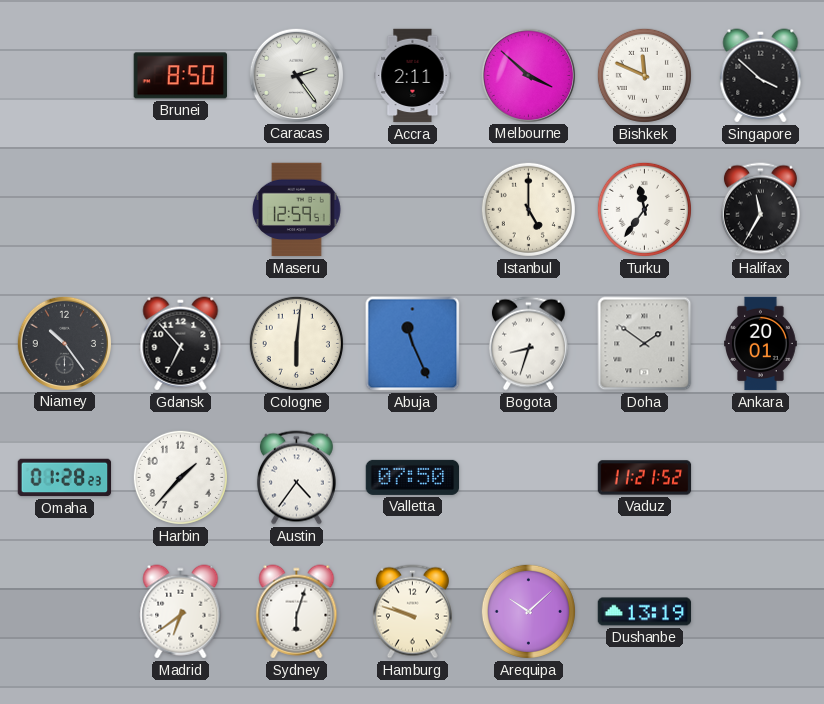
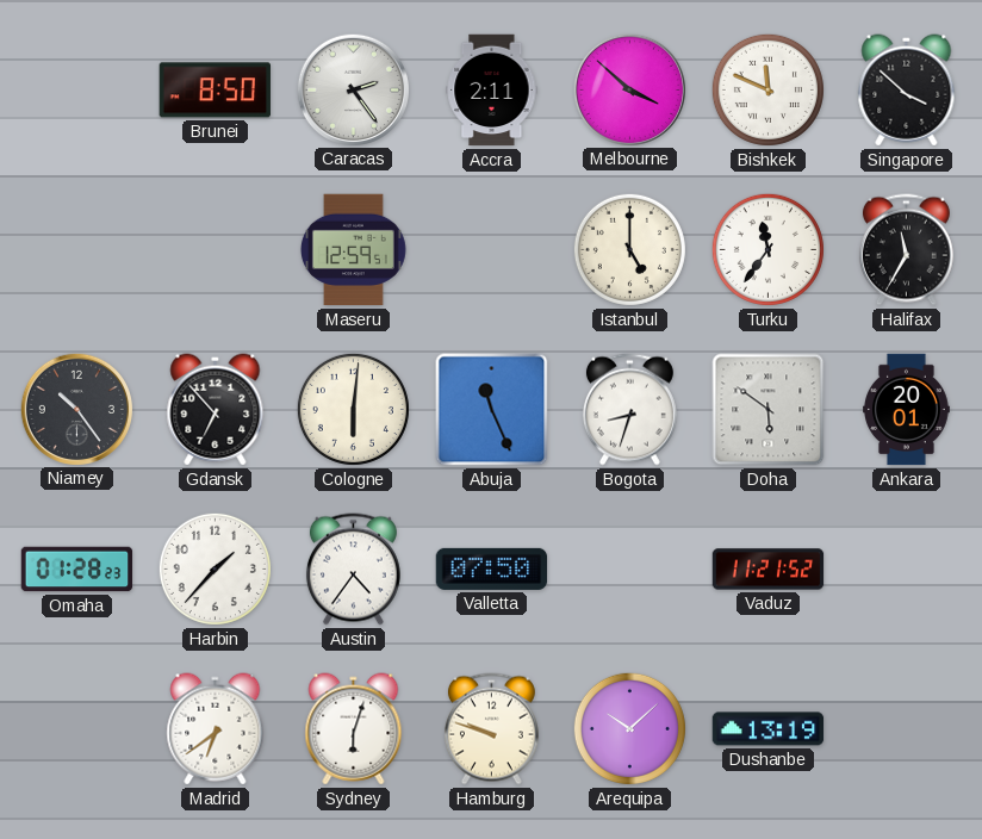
Doha: 1:51 -> 5:51 (769, 410)
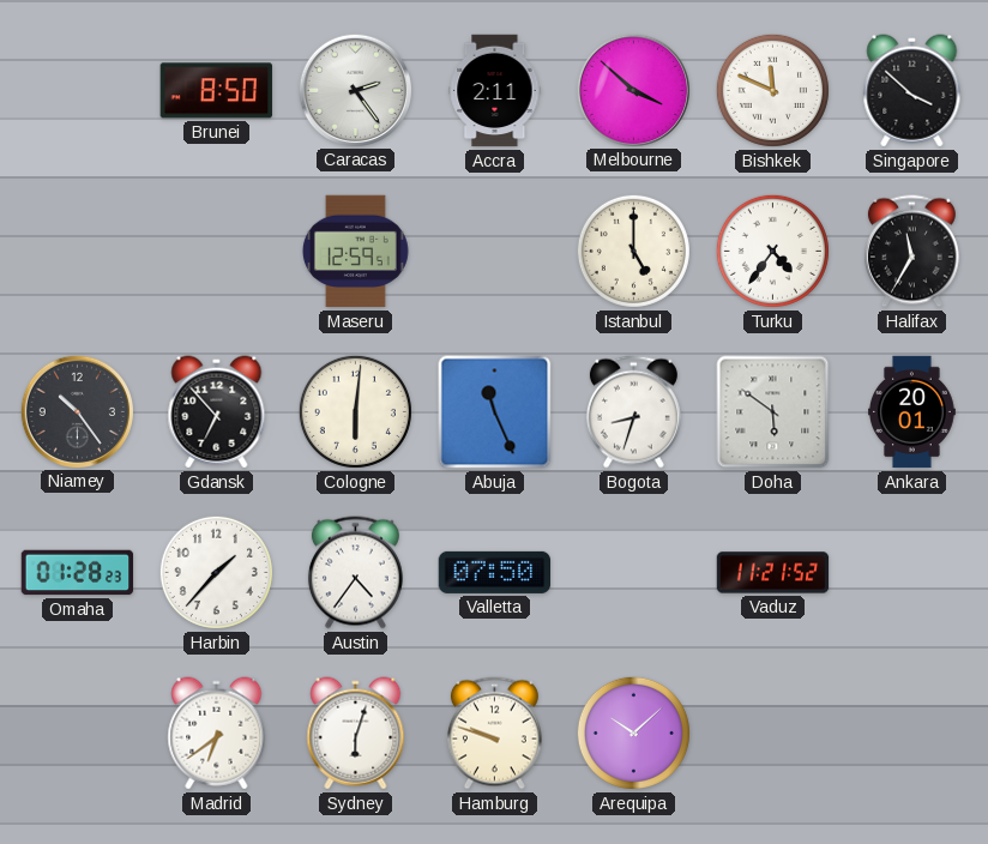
Turku: 11:36 -> 4:36 (772, 251)
Dushanbe: 13:19 -> none (769, 729)
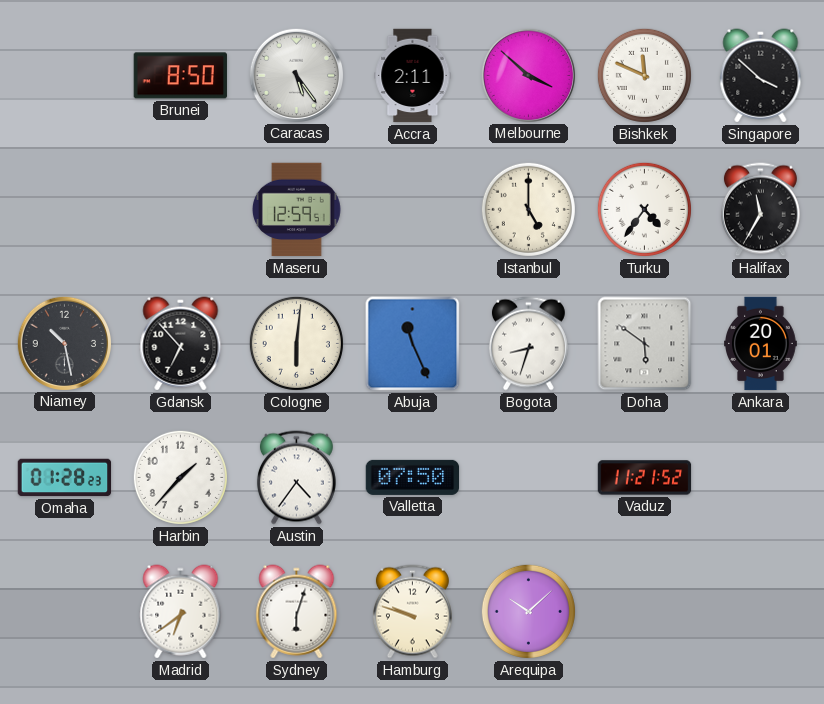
Caracas: 2:24 -> 5:24 (296, 75)
Niamey: 10:24 -> 10:28 (64, 343)
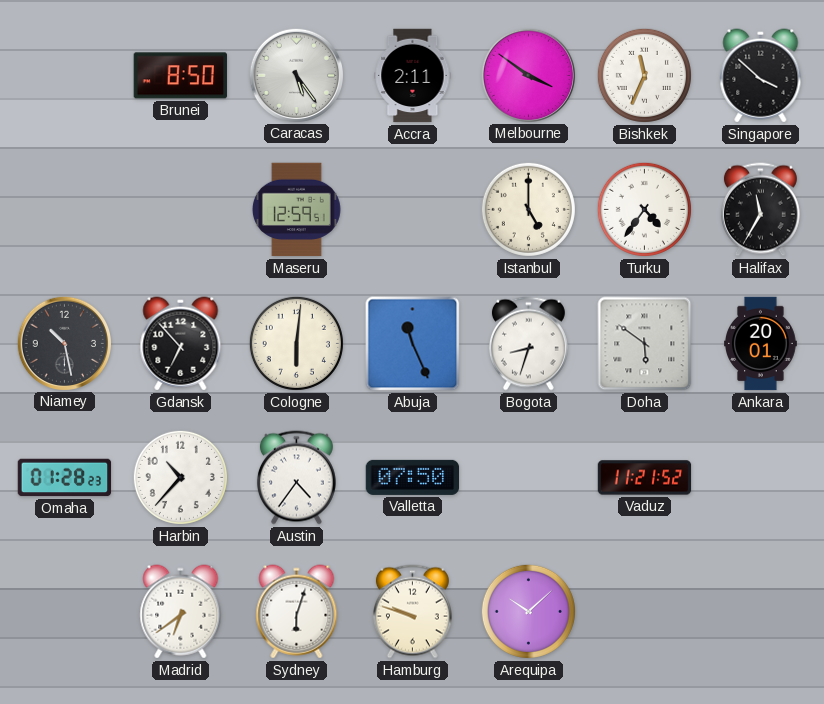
Melbourne: 3:52 -> 3:51 (528, 75)
Bishkek: 11:49 -> 11:34 (644, 75)
Harbin: 1:37 -> 10:37 (180, 477)
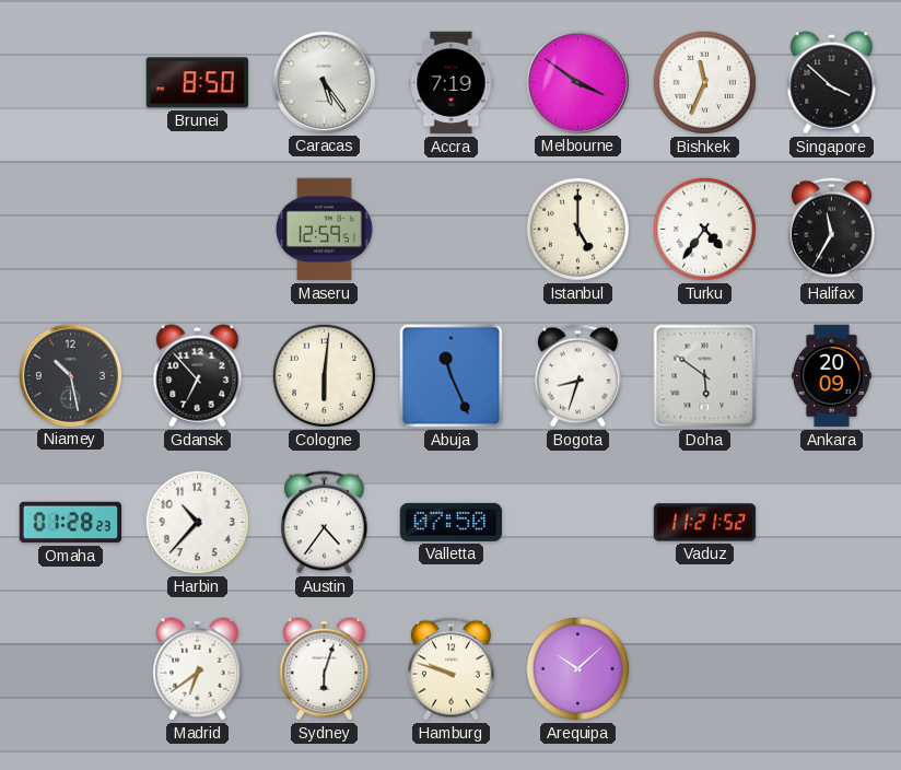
Accra: 2:11 -> 7:19 (452, 83)
Ankara: 20:01 -> 20:09 (832, 376)
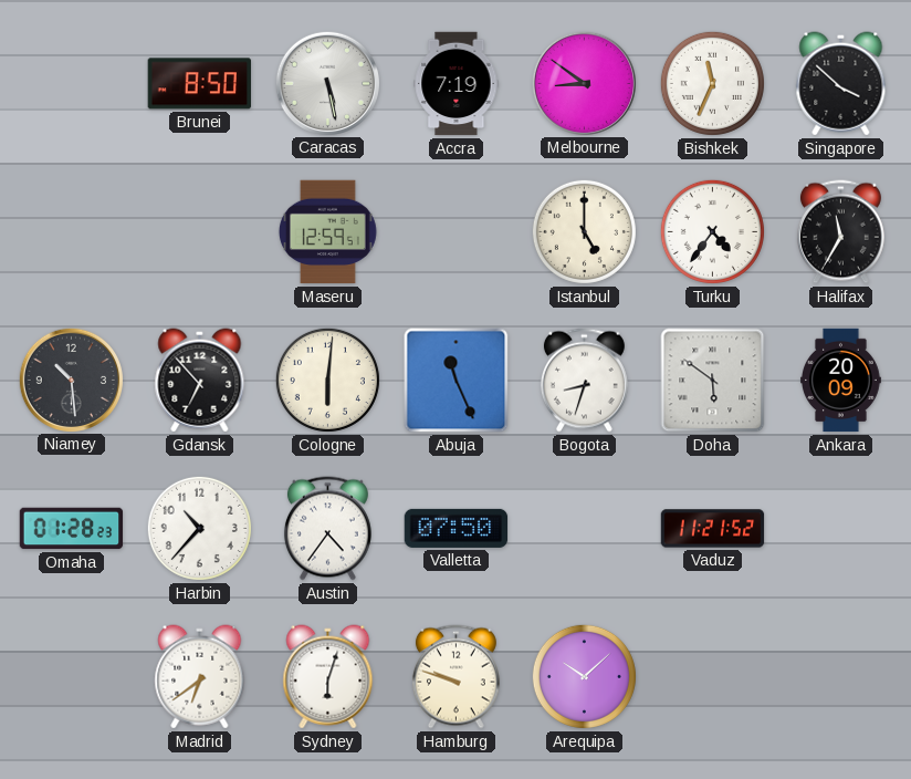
Caracas: 5:24 -> 5:28 (327, 83)
Melbourne: 3:51 -> 8:51 (584, 83)
Niamey: 10:28 -> 10:29 (71, 380)
